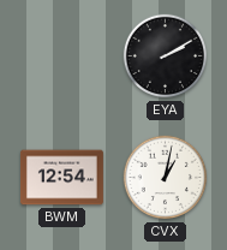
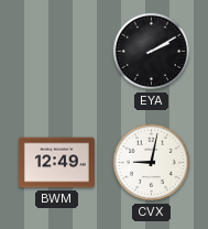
BWM: 12:54 -> 12:49 (56, 163)
CVX: 1:02 -> 9:02 (152, 163)
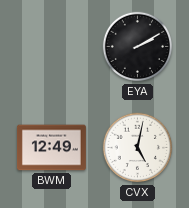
CVX: 9:02 -> 5:02 (138, 148)
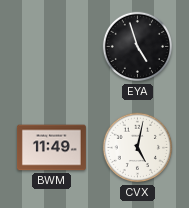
EYA: 2:10 -> 4:57 (138, 47)
BWM: 12:49 -> 11:49 (51, 148)
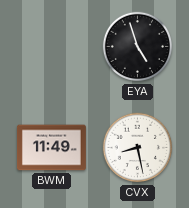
CVX: 5:02 -> 8:28 (138, 148)
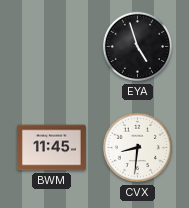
BWM: 11:49 -> 11:45 (51, 148)
CVX: 8:28 -> 8:31 (138, 148)
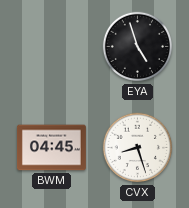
BWM: 11:45 -> 04:45 (51, 148)
CVX: 8:31 -> 8:27 (138, 148)
